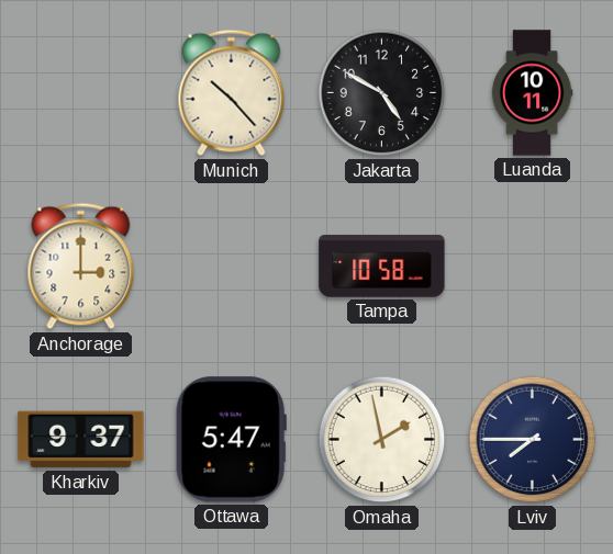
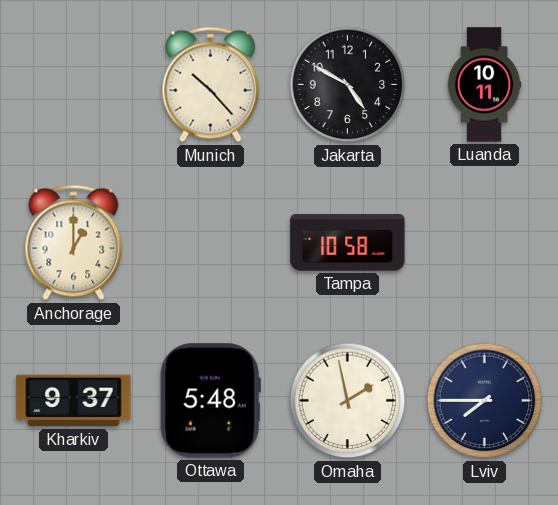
Anchorage: 3:00 -> 1:00 (74, 243)
Ottawa: 5:47 -> 5:48 (210, 401)
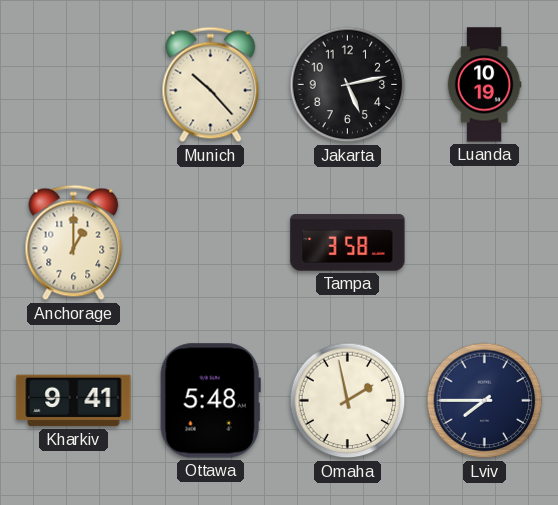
Jakarta: 4:50 -> 5:13 (348, 85)
Luanda: 10:11 -> 10:19 (484, 85)
Tampa: 10:58 -> 3:58 (348, 243)
Kharkiv: 9:37 -> 9:41 (74, 401)
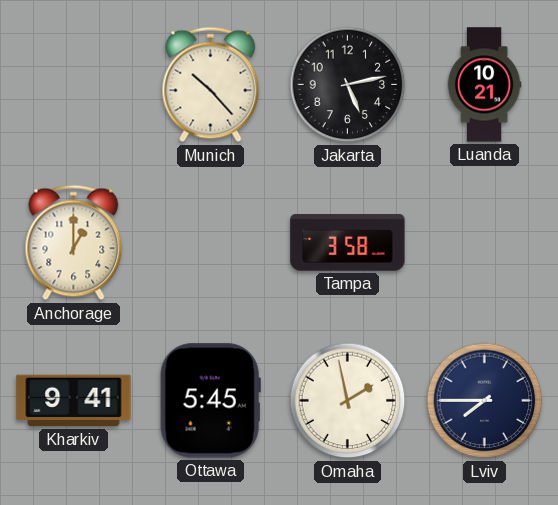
Luanda: 10:19 -> 10:21 (484, 85)
Ottawa: 5:48 -> 5:45 (210, 401)
